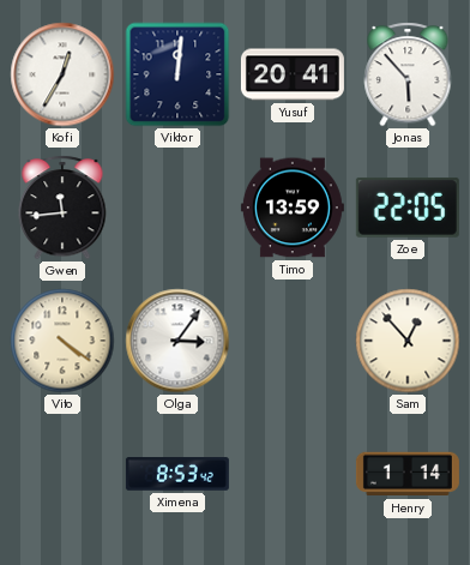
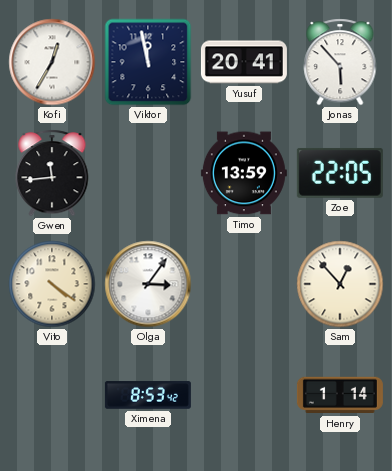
Viktor: 12:01 -> 11:58 (148, 62)
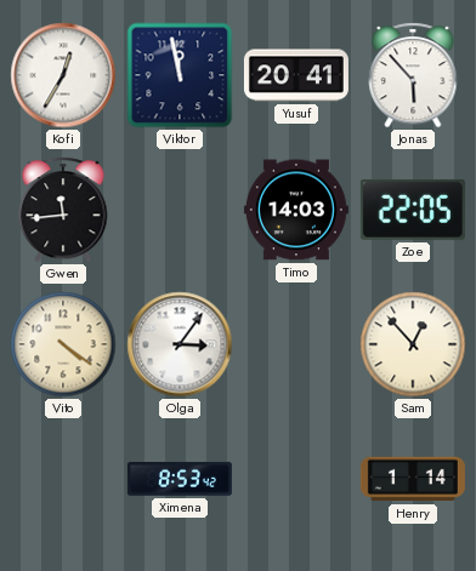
Timo: 13:59 -> 14:03 (296, 210)
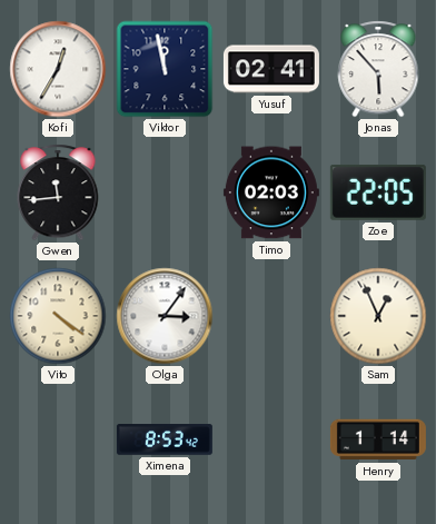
Yusuf: 20:41 -> 02:41 (271, 69)
Timo: 14:03 -> 02:03 (271, 192)
Sam: 12:53 -> 12:56 (378, 316)
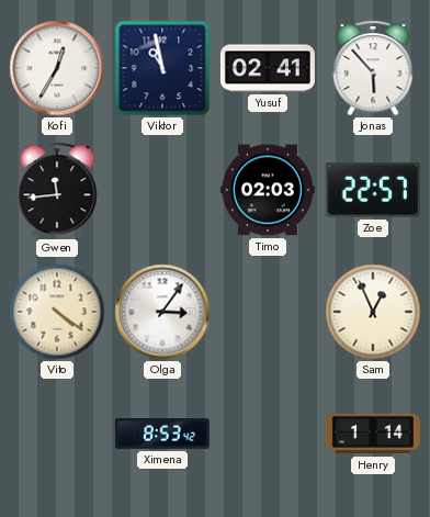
Viktor: 11:58 -> 10:58 (162, 68)
Zoe: 22:05 -> 22:57 (373, 190)
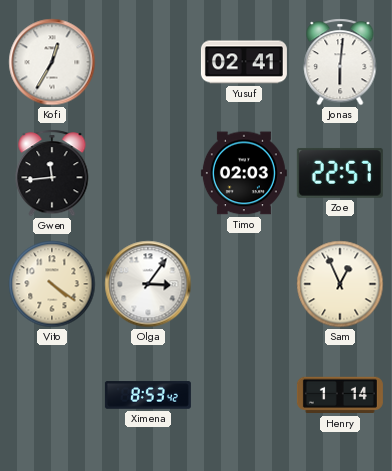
Viktor: 10:58 -> none (162, 68)
Jonas: 5:53 -> 6:01 (340, 62)
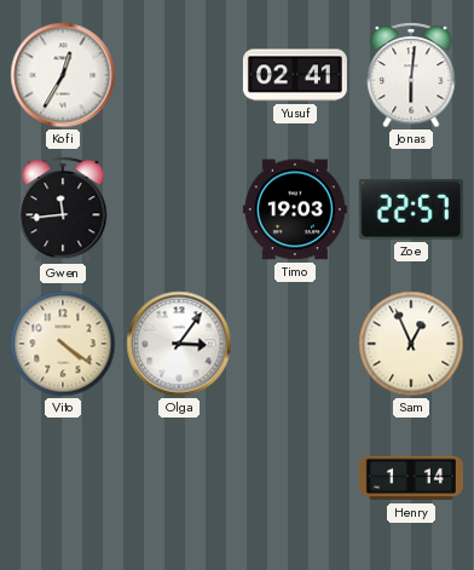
Timo: 02:03 -> 19:03 (295, 209)
Ximena: 8:53 -> none (148, 395)
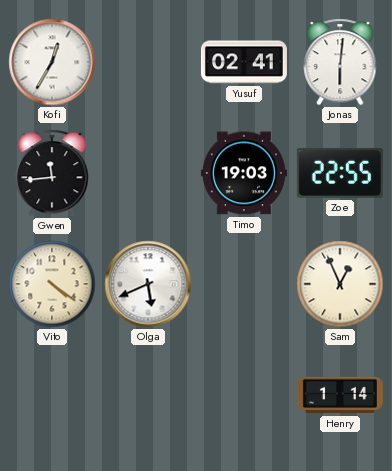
Zoe: 22:57 -> 22:55 (340, 173)
Olga: 3:06 -> 5:41 (148, 284)
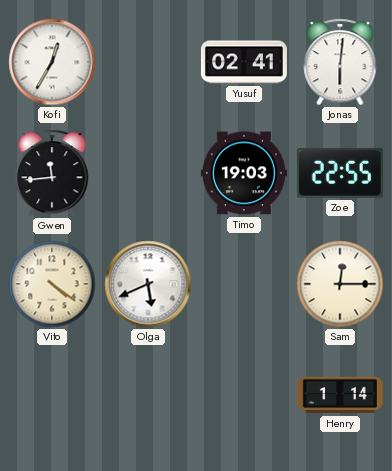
Sam: 12:56 -> 12:15 (340, 284)
